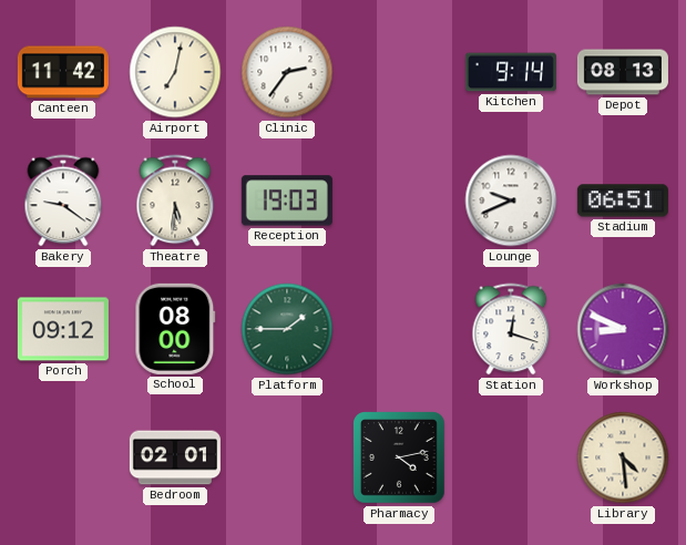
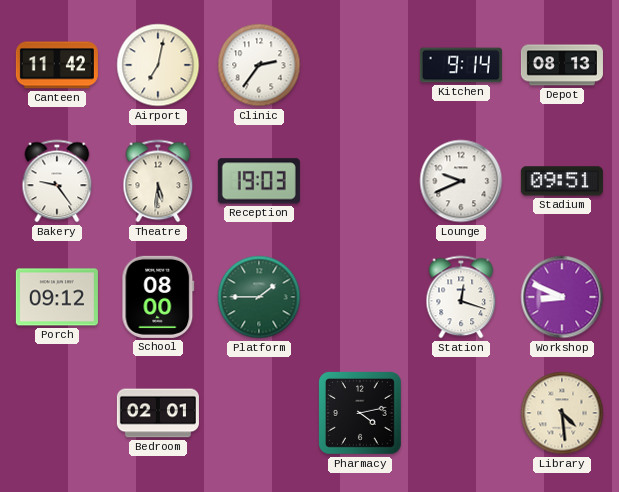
Bakery: 9:21 -> 9:24 (57, 181)
Stadium: 06:51 -> 09:51 (562, 181)
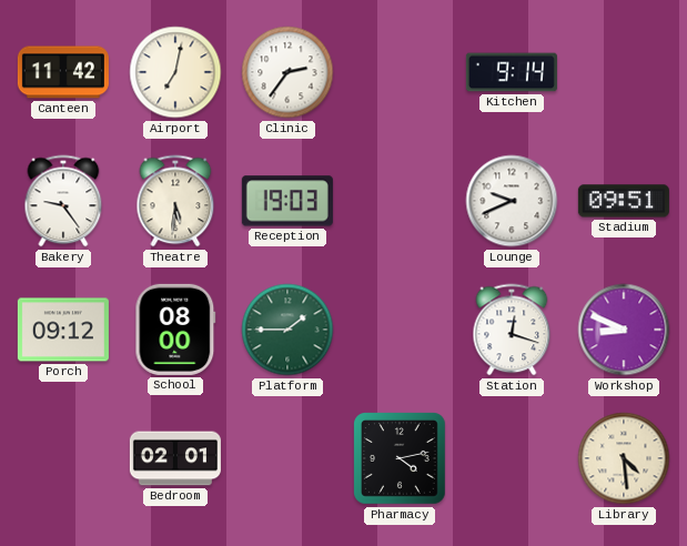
Depot: 08:13 -> none (562, 65)
